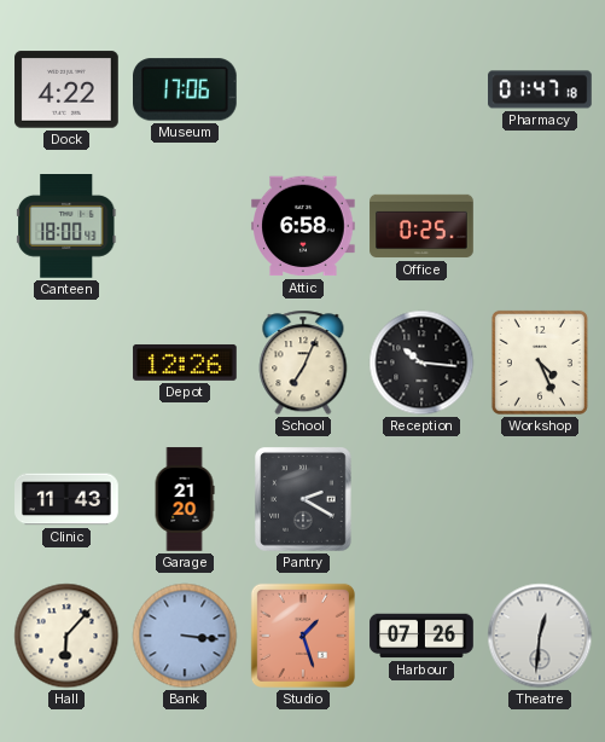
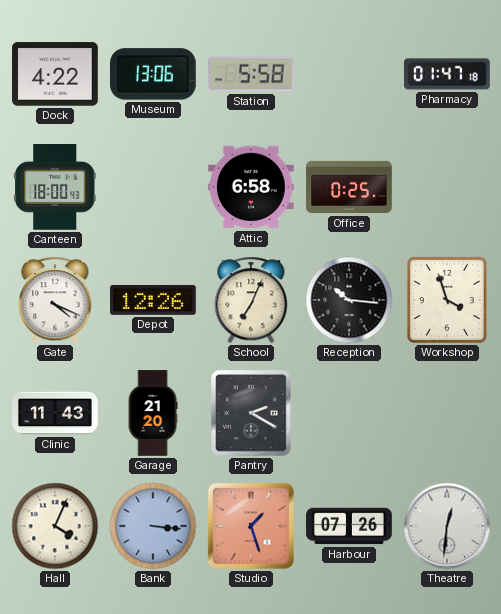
Museum: 17:06 -> 13:06 (154, 74)
Station: none -> 5:58 (252, 74)
Gate: none -> 4:19 (55, 300)
Workshop: 4:26 -> 3:57 (447, 300)
Hall: 6:07 -> 4:04 (55, 526)
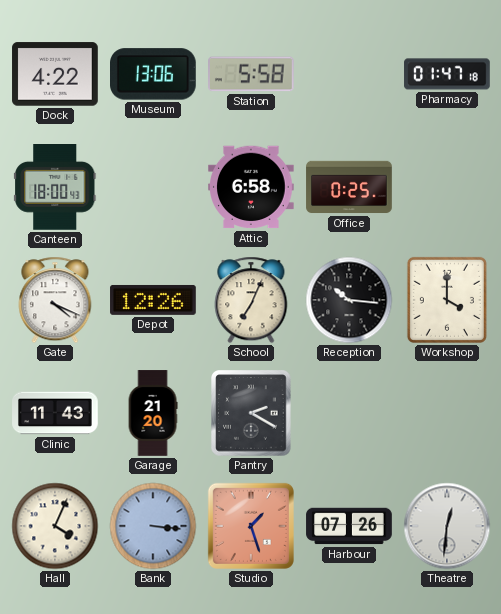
Workshop: 3:57 -> 4:00 (447, 300)
